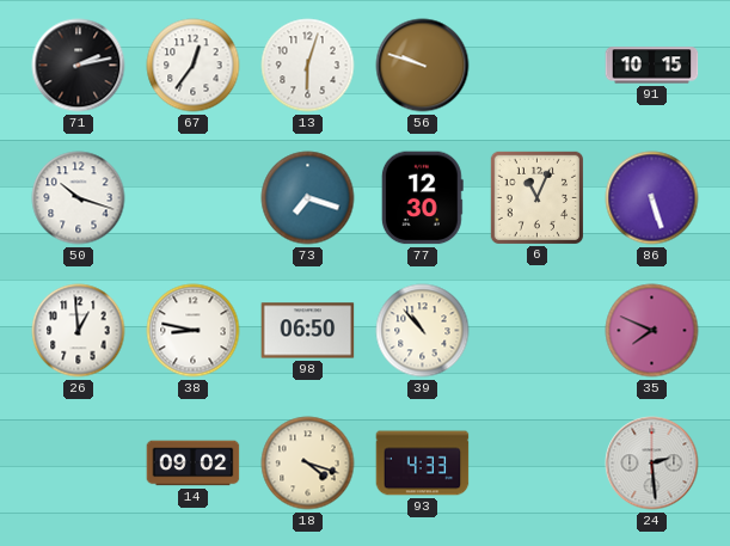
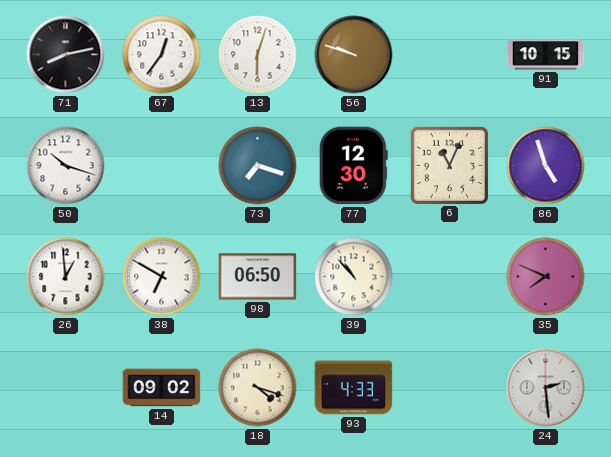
71: 2:13 -> 8:13 (66, 55)
86: 5:27 -> 4:57 (546, 166)
38: 8:47 -> 6:50 (162, 277)
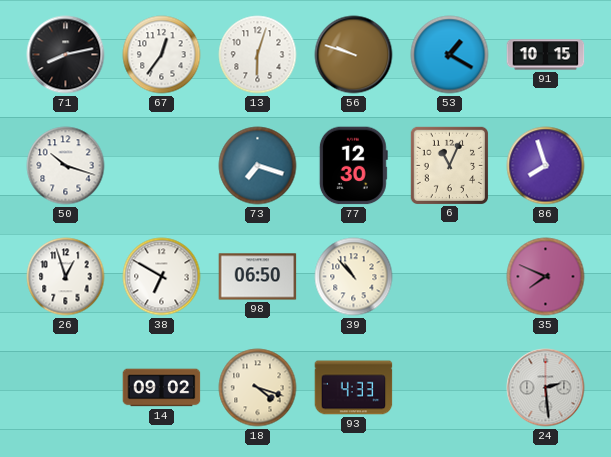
53: none -> 1:20 (450, 55)
86: 4:57 -> 7:57 (546, 166)
26: 12:59 -> 12:57 (66, 277)
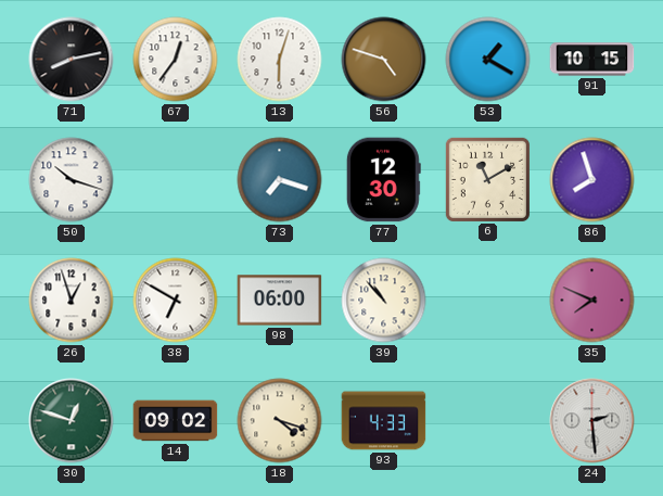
56: 9:48 -> 4:48 (384, 60)
6: 11:04 -> 11:10 (487, 179)
98: 06:50 -> 06:00 (280, 301)
30: none -> 12:48 (72, 421)
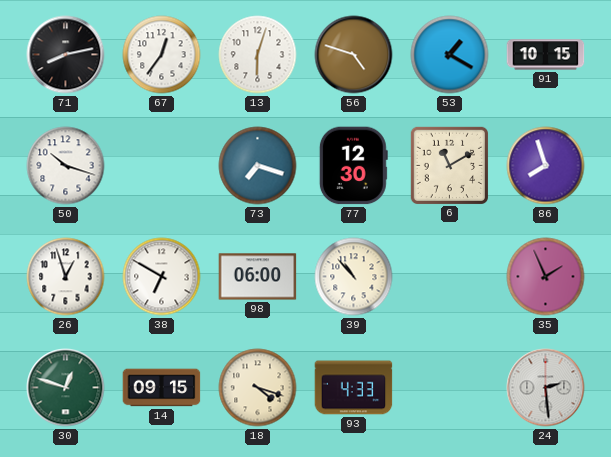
35: 7:49 -> 1:56 (546, 277)
14: 09:02 -> 09:15 (162, 388)
